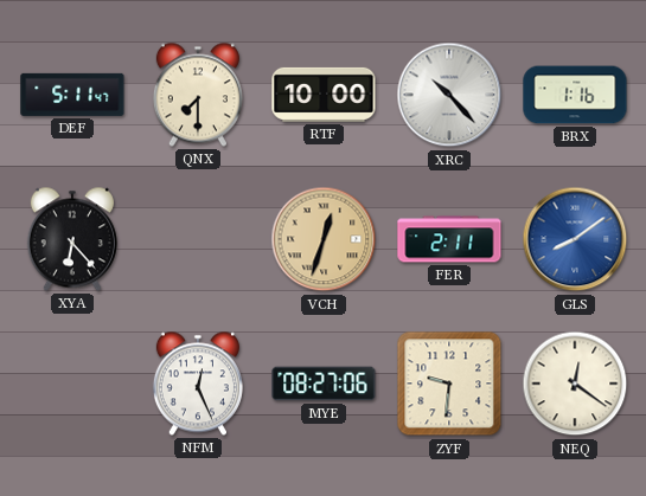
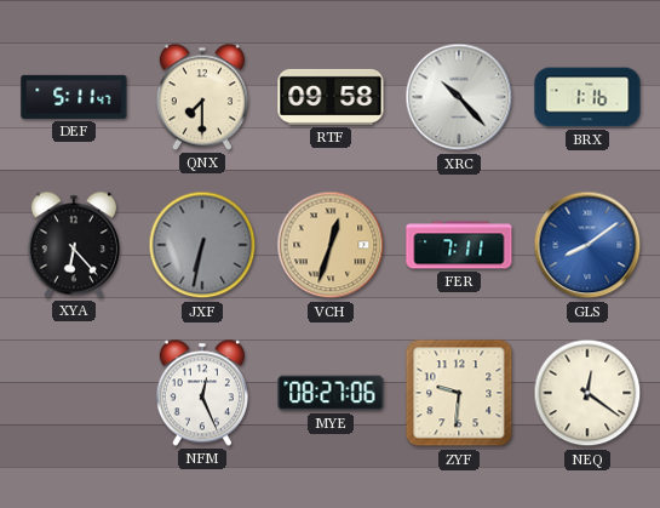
RTF: 10:00 -> 09:58 (331, 97)
JXF: none -> 6:32 (202, 245)
FER: 2:11 -> 7:11 (459, 245)
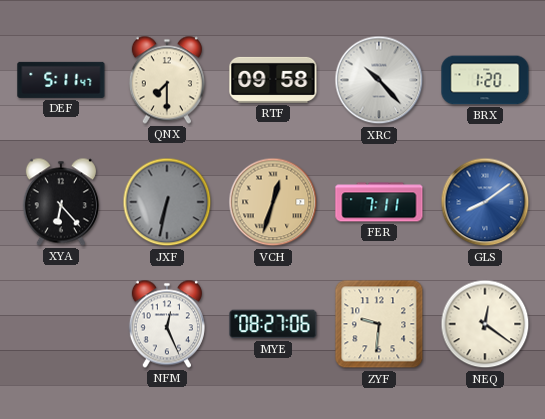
BRX: 1:16 -> 1:20 (485, 80)
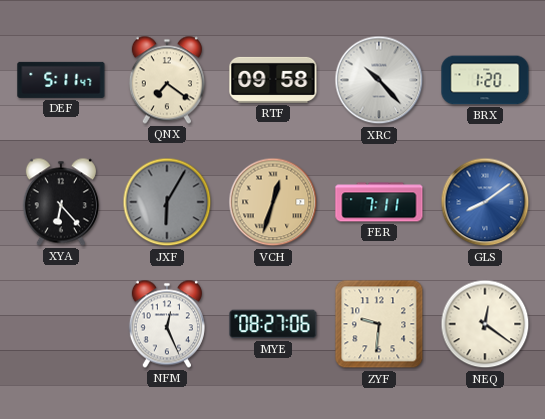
QNX: 7:30 -> 7:21 (167, 80)
JXF: 6:32 -> 6:05 (167, 202)
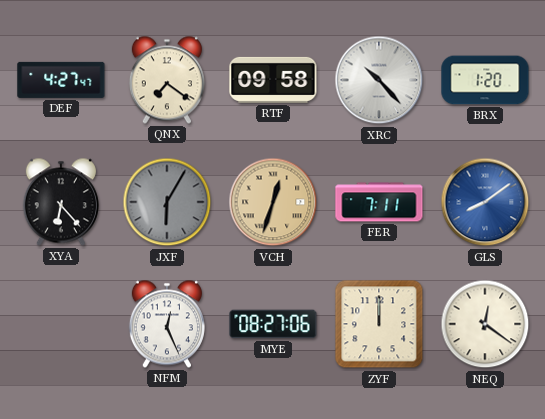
DEF: 5:11 -> 4:27 (61, 80)
ZYF: 9:31 -> 12:00 (379, 324)
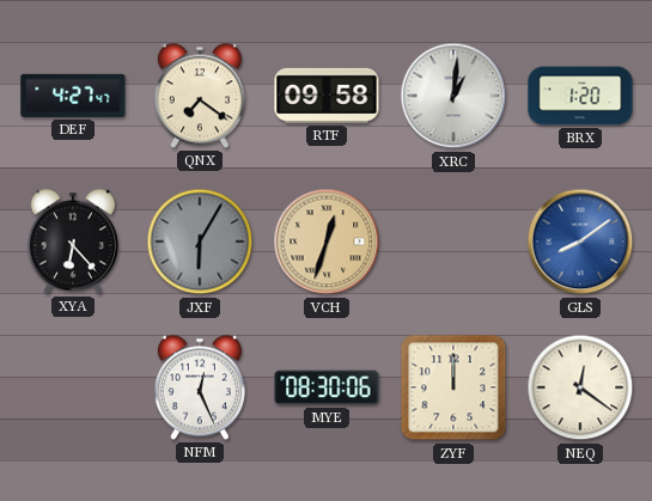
XRC: 10:23 -> 1:01 (453, 96)
FER: 7:11 -> none (379, 202)
MYE: 08:27 -> 08:30 (327, 387)
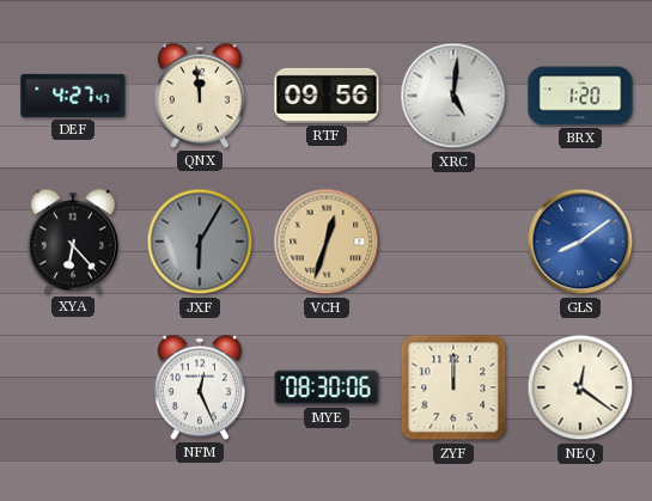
QNX: 7:21 -> 11:59 (200, 96)
RTF: 09:58 -> 09:56 (327, 96)
XRC: 1:01 -> 5:01 (453, 96)
